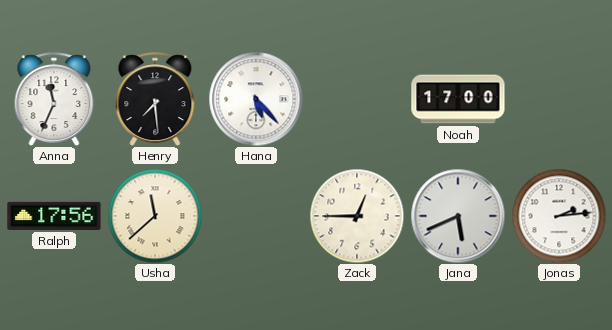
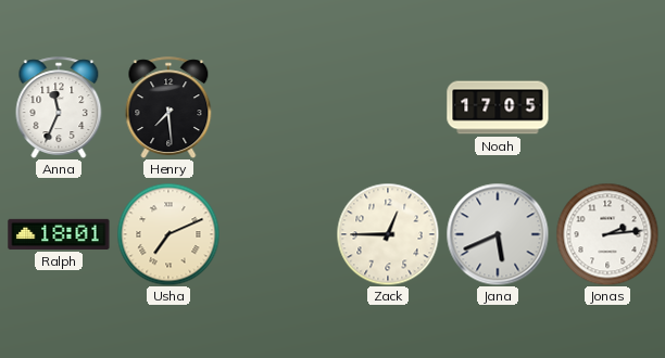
Hana: 5:23 -> none (256, 99)
Noah: 17:00 -> 17:05 (498, 107)
Ralph: 17:56 -> 18:01 (59, 234)
Usha: 11:38 -> 7:11 (168, 234)
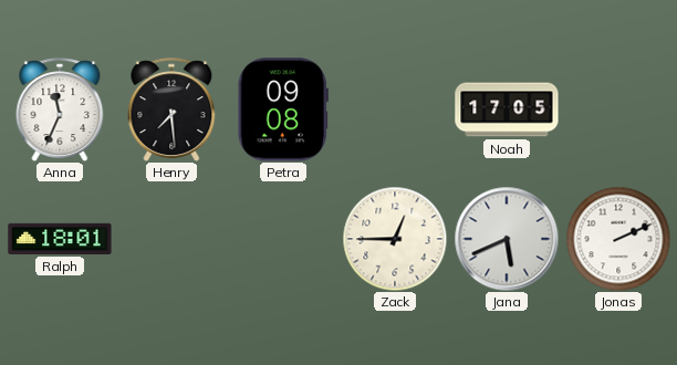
Petra: none -> 09:08 (283, 109)
Usha: 7:11 -> none (168, 234)
Jonas: 2:14 -> 2:11 (618, 239)
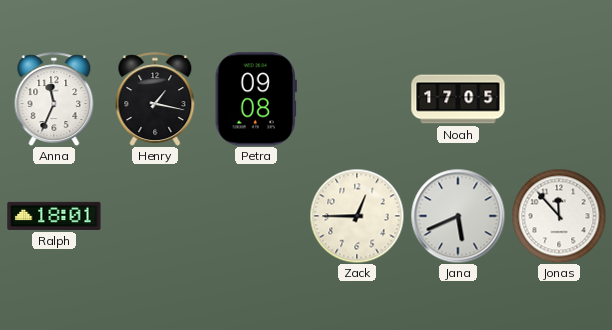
Henry: 7:29 -> 1:17 (155, 99)
Jonas: 2:11 -> 11:53 (559, 216)
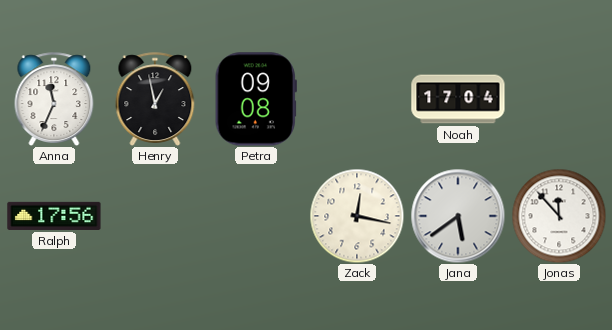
Henry: 1:17 -> 12:58 (155, 99)
Noah: 17:05 -> 17:04 (458, 99)
Ralph: 18:01 -> 17:56 (54, 216)
Zack: 12:45 -> 12:17 (357, 216)
Jana: 5:41 -> 5:39 (458, 216)
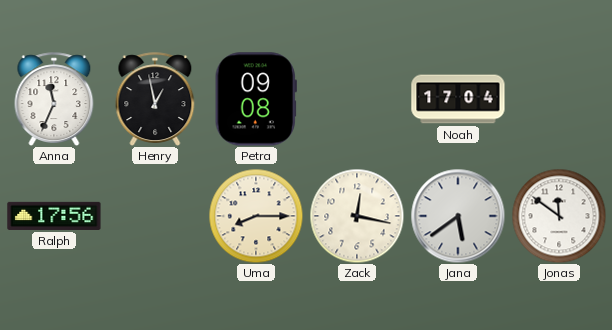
Uma: none -> 8:15 (256, 216)
Jonas: 11:53 -> 11:51 (559, 216)
